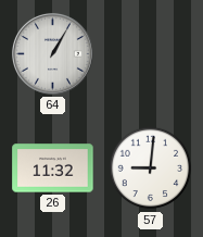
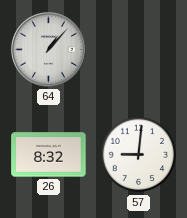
64: 1:05 -> 1:07 (48, 49)
26: 11:32 -> 8:32 (49, 155)
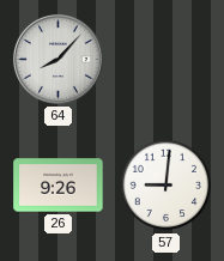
64: 1:07 -> 8:07 (57, 59)
26: 8:32 -> 9:26 (59, 186)
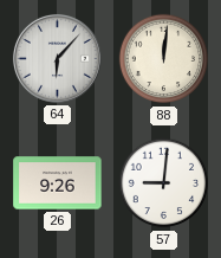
64: 8:07 -> 6:07 (57, 58)
88: none -> 12:01 (164, 59)
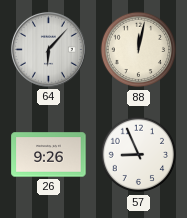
88: 12:01 -> 12:02 (139, 50)
57: 9:01 -> 8:56 (139, 155)
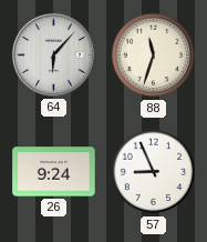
88: 12:02 -> 11:33 (154, 56)
26: 9:26 -> 9:24 (54, 172)
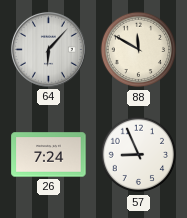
88: 11:33 -> 11:50 (139, 50)
26: 9:24 -> 7:24 (49, 155)
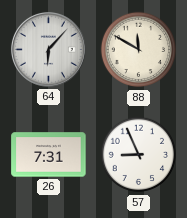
26: 7:24 -> 7:31 (49, 155)
